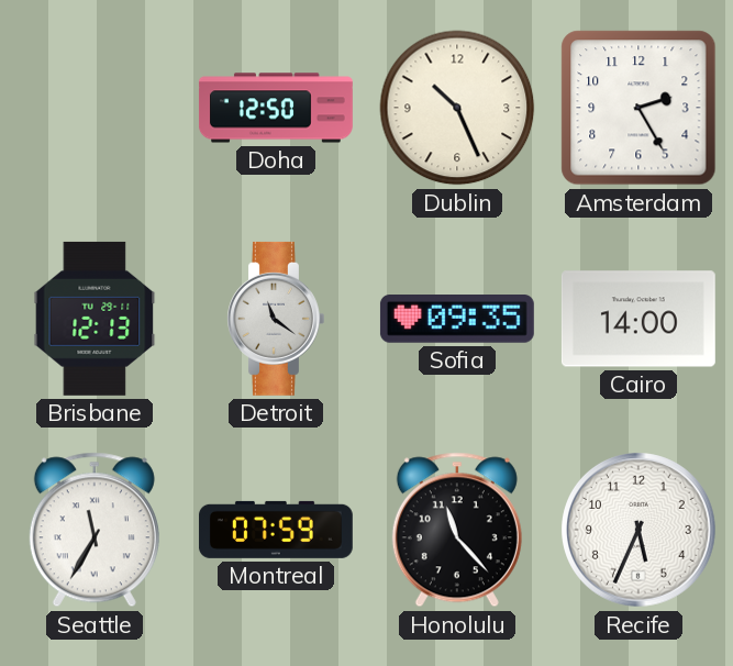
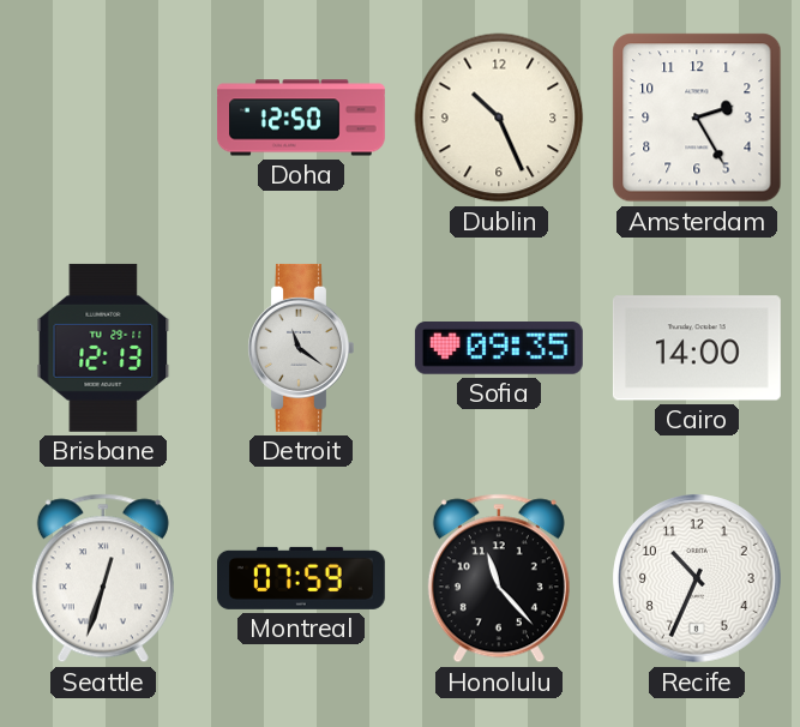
Seattle: 11:35 -> 12:33 (103, 578)
Recife: 5:34 -> 10:34 (698, 579)
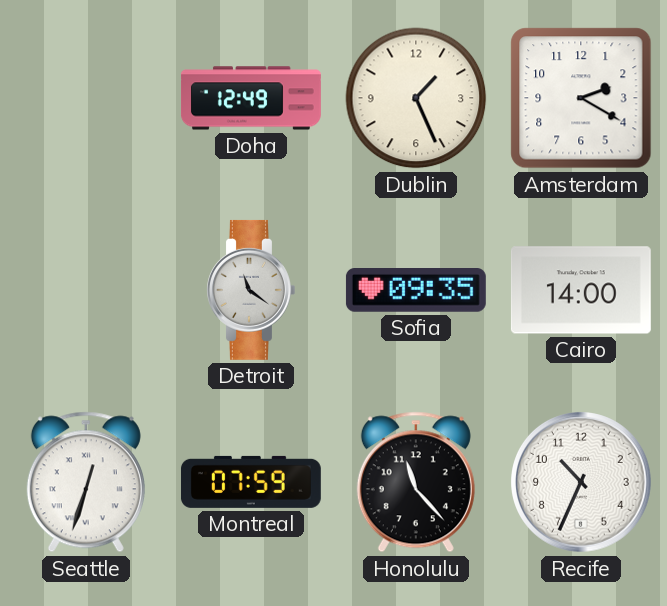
Doha: 12:50 -> 12:49 (251, 98)
Dublin: 10:26 -> 1:26 (416, 98)
Amsterdam: 2:25 -> 2:20 (581, 98)
Brisbane: 12:13 -> none (103, 348)
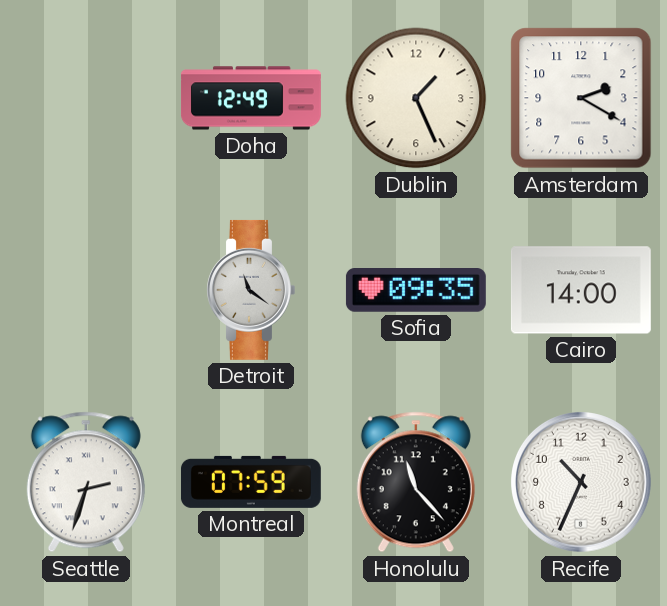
Seattle: 12:33 -> 2:33 (86, 482)
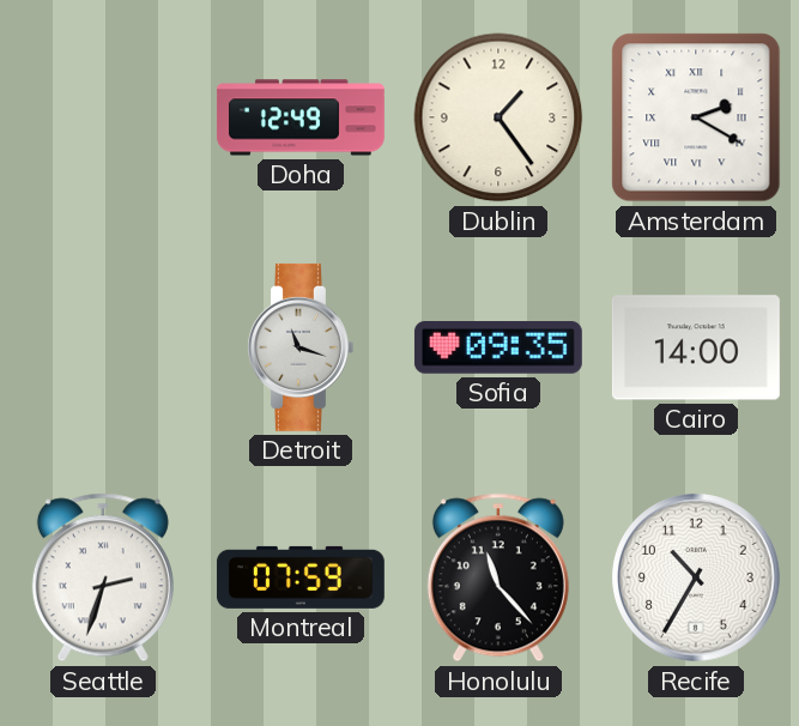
Dublin: 1:26 -> 1:24 (498, 117)
Amsterdam numerals: Arabic -> Roman (696, 117)
Detroit: 11:21 -> 11:18 (301, 347)
Recife: 10:34 -> 10:35 (697, 579)
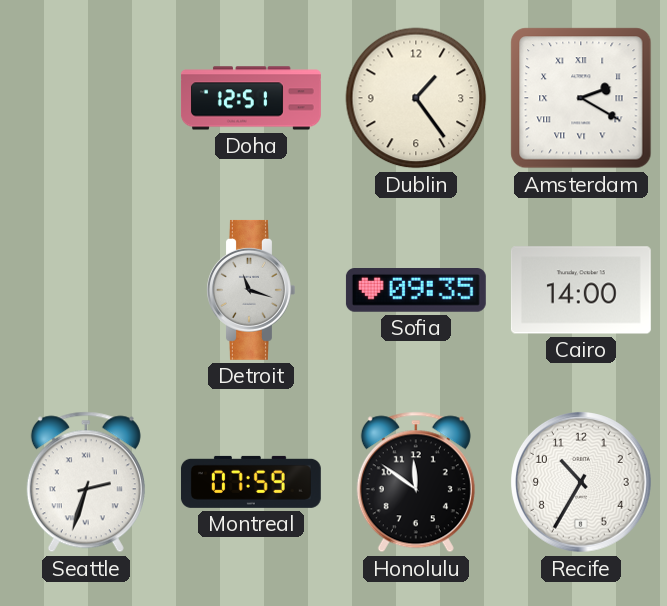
Doha: 12:49 -> 12:51 (251, 98)
Honolulu: 11:23 -> 11:51 (416, 482)
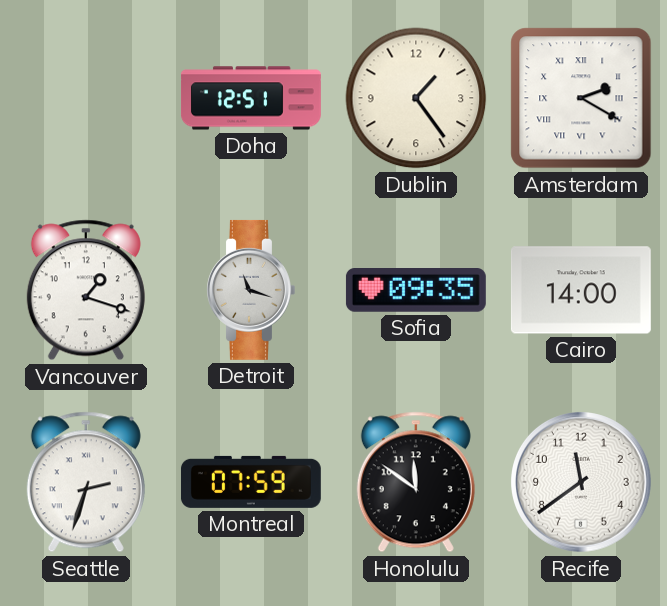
Vancouver: none -> 1:18 (86, 290)
Recife: 10:35 -> 11:39 (582, 483)
